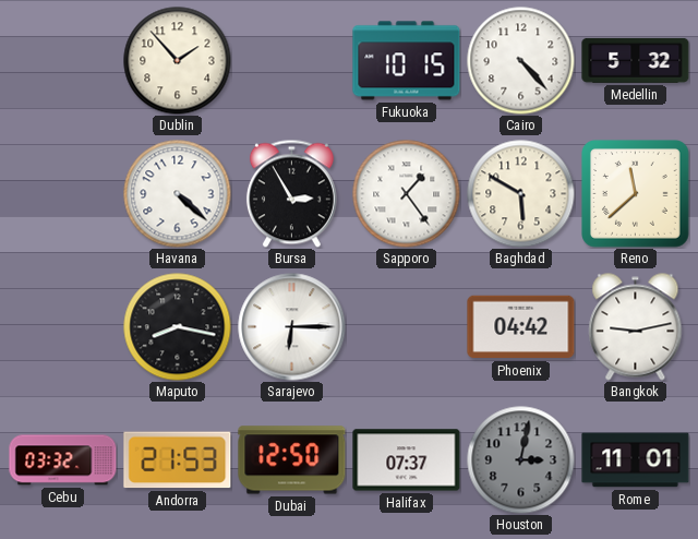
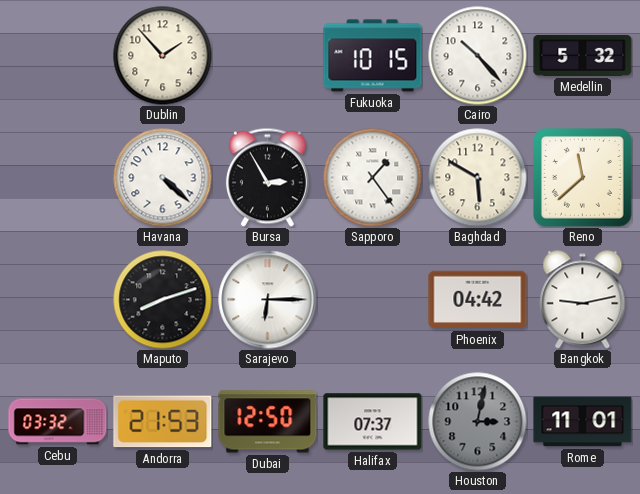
Cairo: 4:23 -> 10:23 (478, 56)
Maputo: 8:17 -> 8:12 (163, 300)
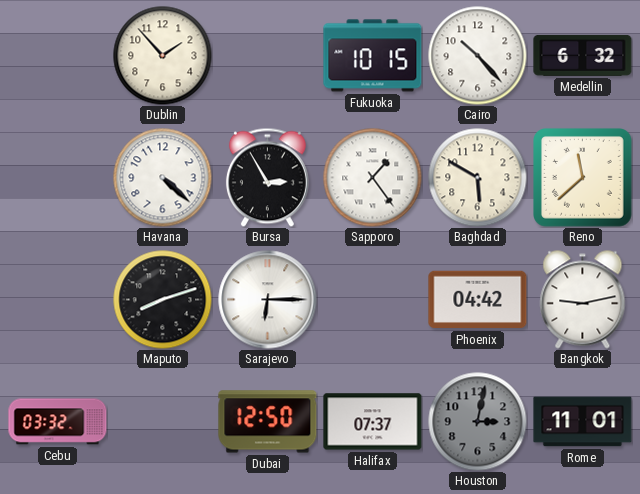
Medellin: 5:32 -> 6:32 (583, 55)
Andorra: 21:53 -> none (163, 422)
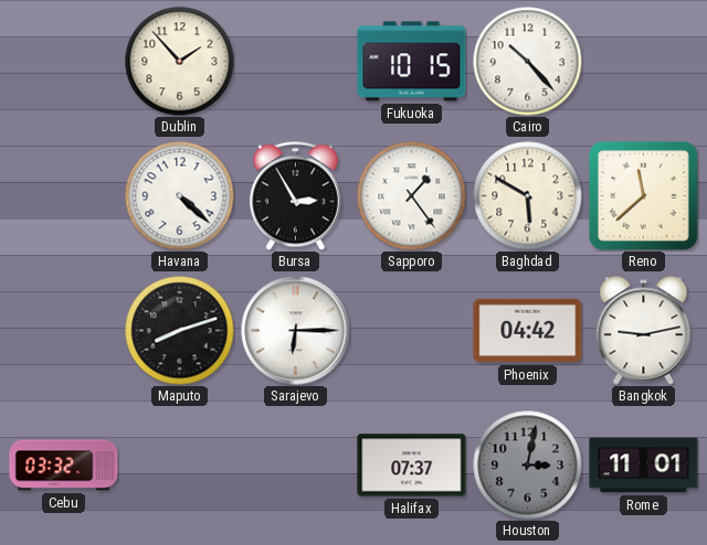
Medellin: 6:32 -> none (583, 55)
Dubai: 12:50 -> none (268, 422)
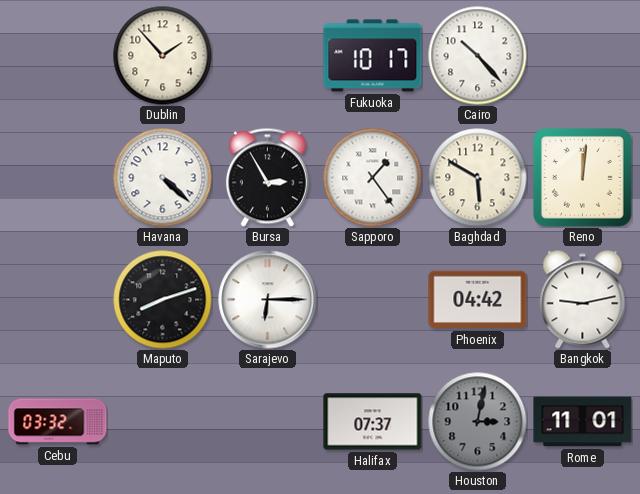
Fukuoka: 10:15 -> 10:17 (373, 56)
Reno: 11:38 -> 12:01 (583, 178)
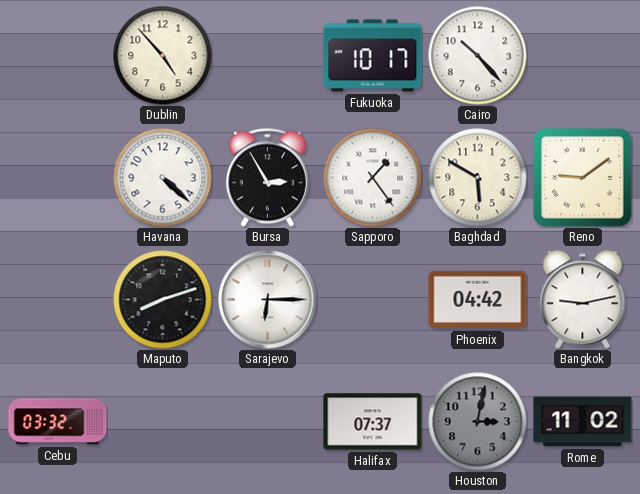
Dublin: 1:53 -> 4:53 (163, 56)
Reno: 12:01 -> 9:09 (583, 178)
Rome: 11:01 -> 11:02 (583, 422)
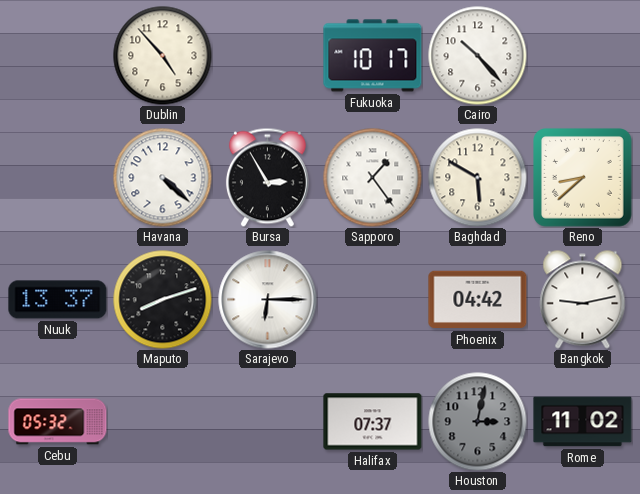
Reno: 9:09 -> 8:38 (583, 178)
Nuuk: none -> 13:37 (58, 300)
Cebu: 03:32 -> 05:32 (58, 422)
